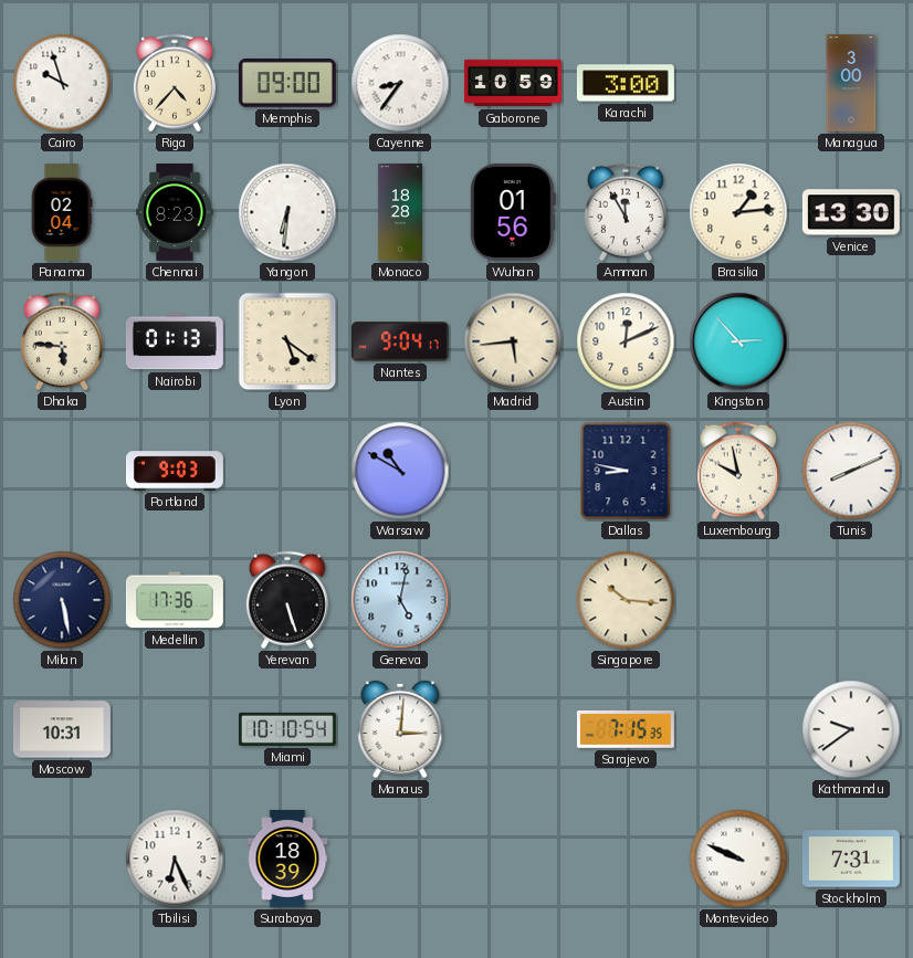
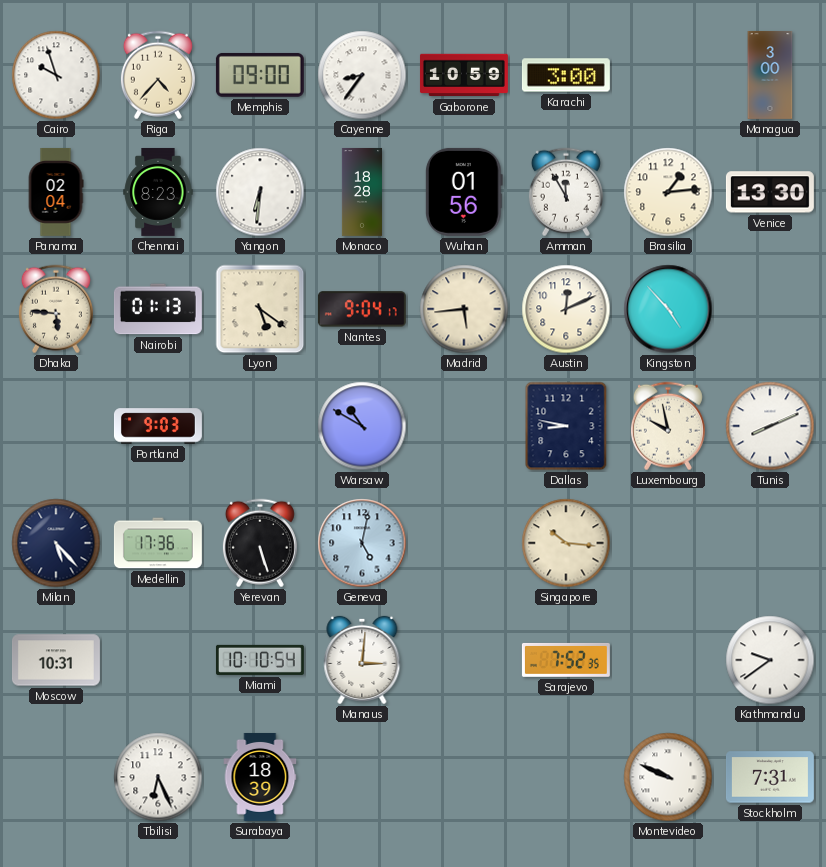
Kingston: 2:53 -> 4:53 (668, 309)
Milan: 5:28 -> 5:23 (56, 543)
Sarajevo: 7:15 -> 7:52 (566, 660)
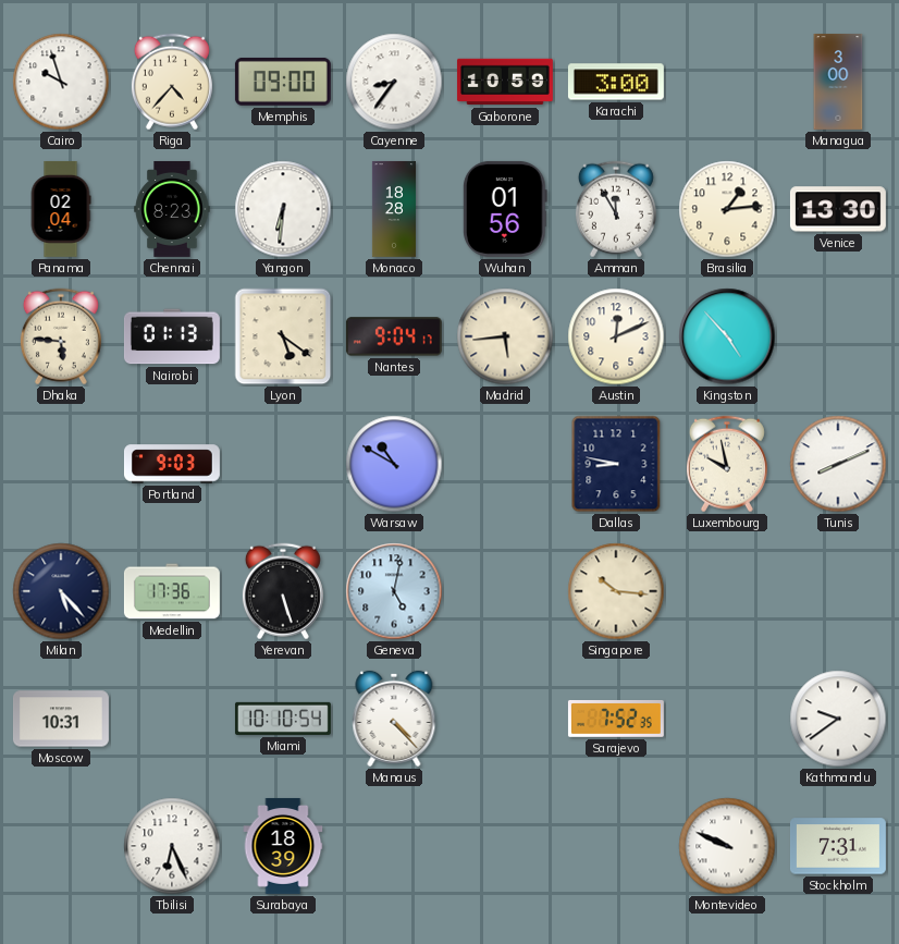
Manaus: 3:01 -> 4:23 (394, 719)
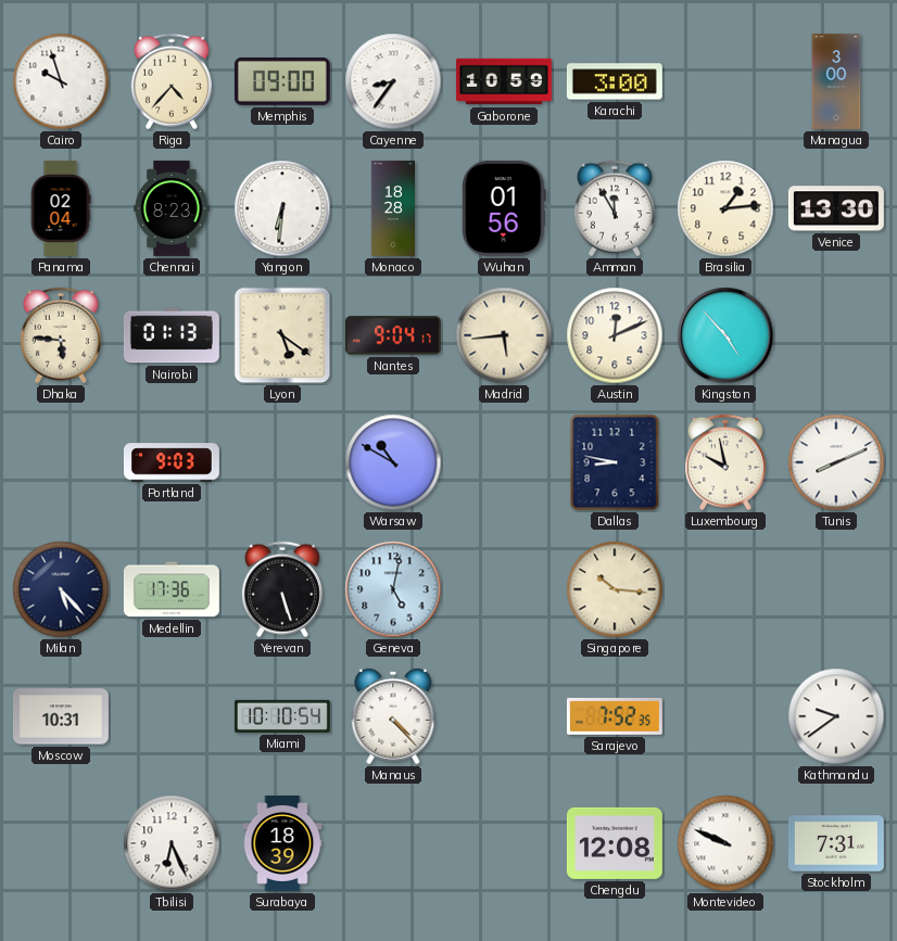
Chengdu: none -> 12:08 (615, 843)
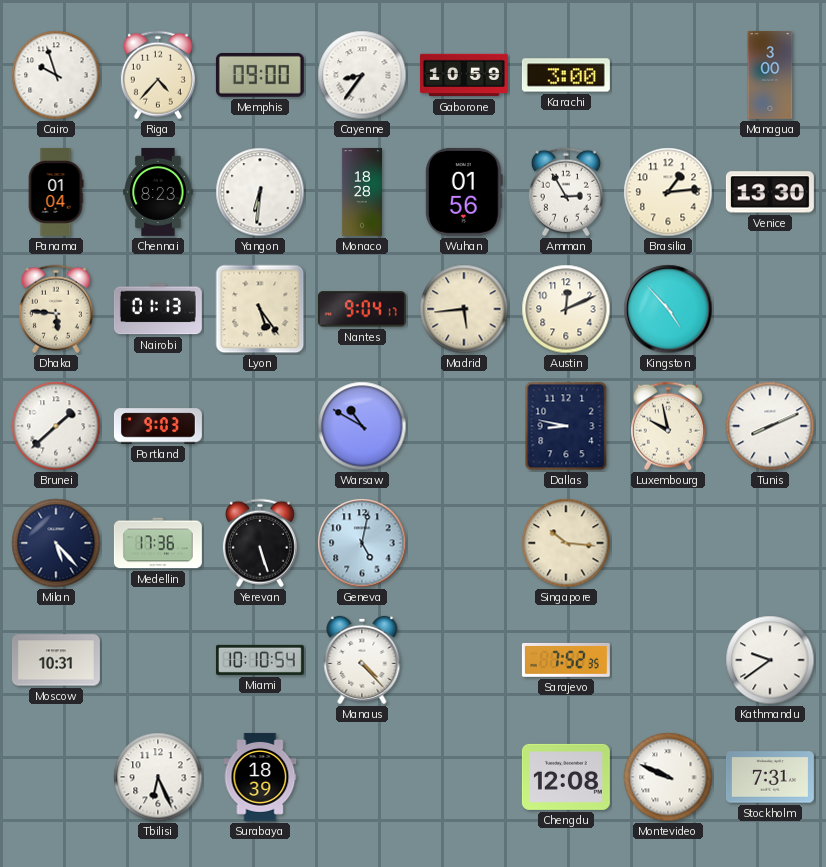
Panama: 02:04 -> 01:04 (56, 192)
Amman: 11:55 -> 2:55 (566, 192)
Lyon: 5:21 -> 5:24 (260, 309)
Brunei: none -> 1:38 (56, 426)
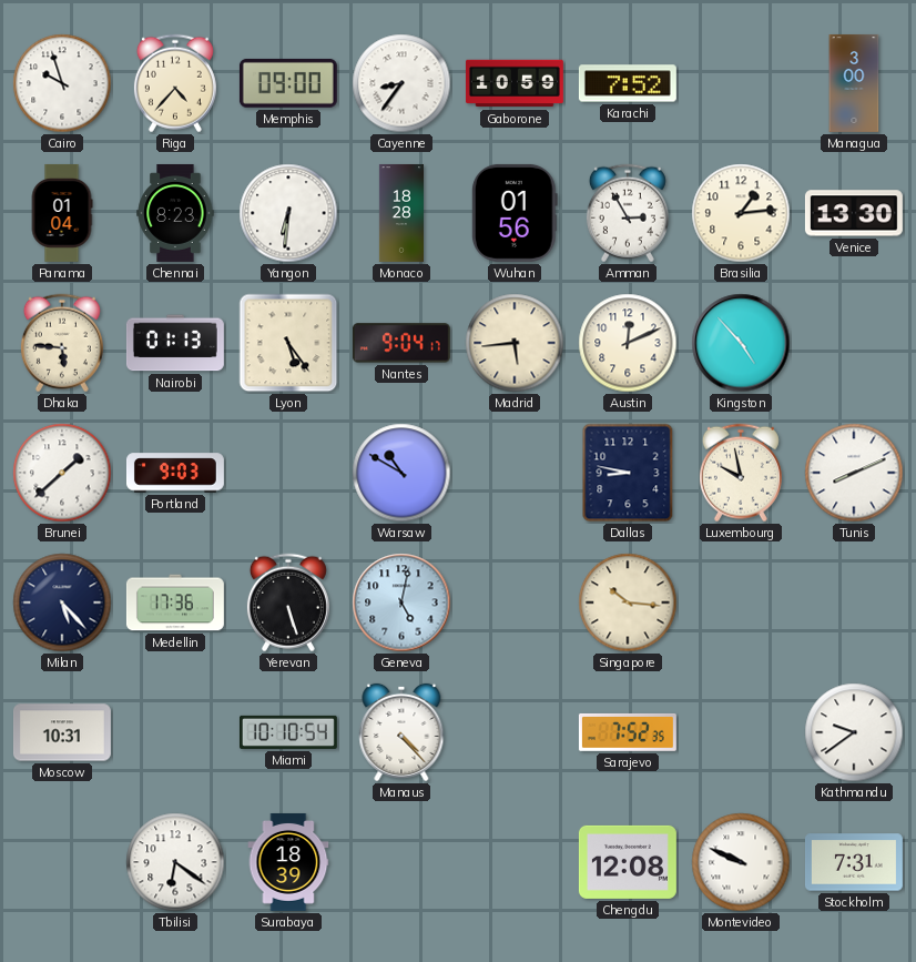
Karachi: 3:00 -> 7:52 (628, 83)
Tbilisi: 6:26 -> 6:21 (175, 862)
